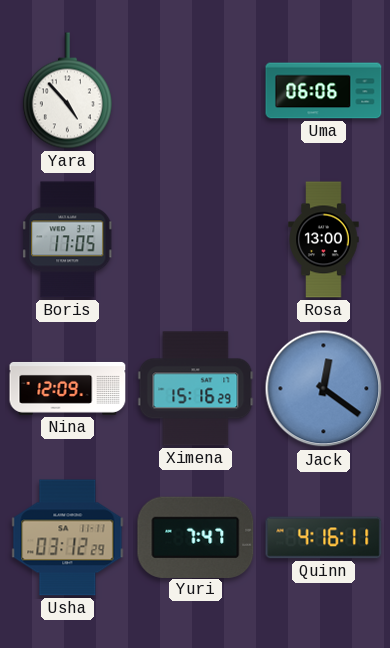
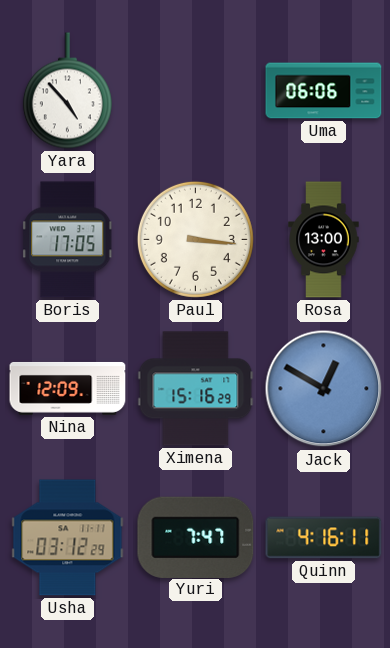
Paul: none -> 3:16 (195, 239)
Jack: 12:21 -> 12:50 (324, 389)
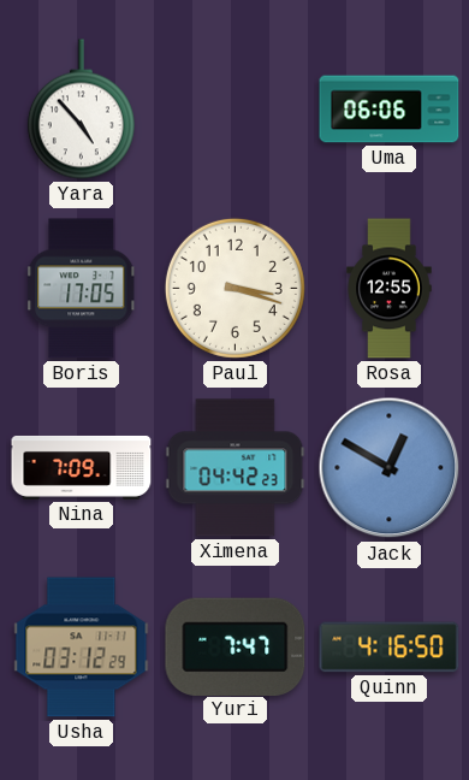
Paul: 3:16 -> 3:18 (234, 288)
Rosa: 13:00 -> 12:55 (390, 289)
Nina: 12:09 -> 7:09 (82, 467)
Ximena: 15:16 -> 04:42 (236, 468)
Quinn: 4:16:11 -> 4:16:50 (390, 648)
